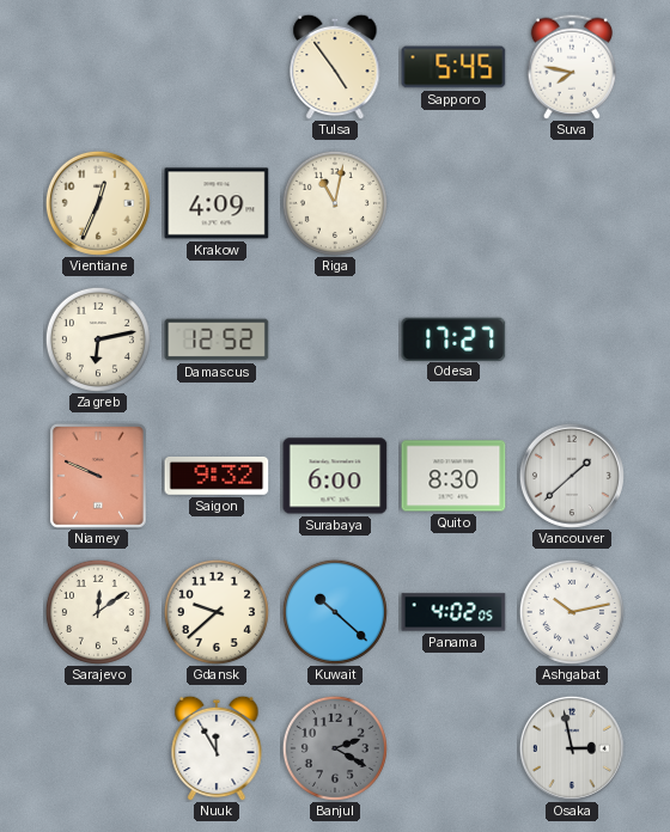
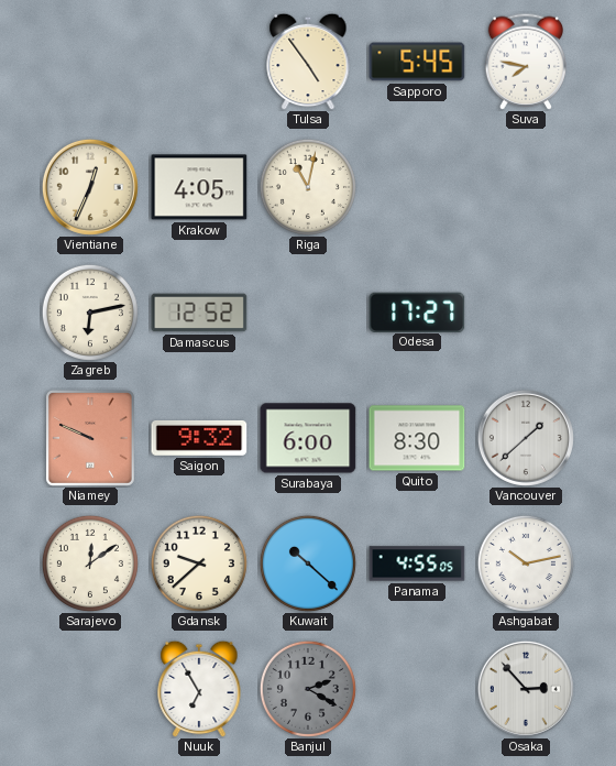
Krakow: 4:09 -> 4:05 (199, 187)
Panama: 4:02 -> 4:55 (417, 563)
Nuuk: 11:55 -> 6:55 (199, 689)
Osaka: 2:58 -> 2:53 (526, 689)
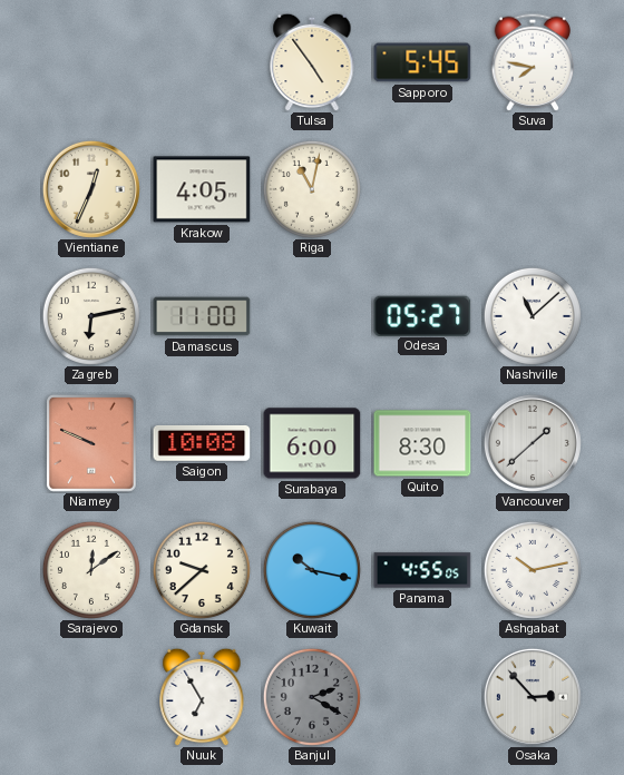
Damascus: 12:52 -> 11:00 (202, 316)
Odesa: 17:27 -> 05:27 (422, 315)
Nashville: none -> 11:08 (533, 316)
Saigon: 9:32 -> 10:08 (202, 443)
Kuwait: 10:22 -> 10:17 (312, 570)
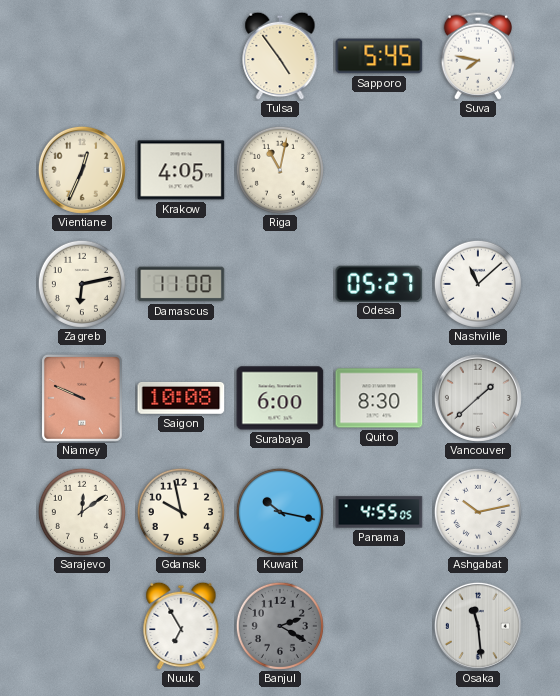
Gdansk: 9:38 -> 9:58 (181, 512)
Osaka: 2:53 -> 11:29 (478, 626)
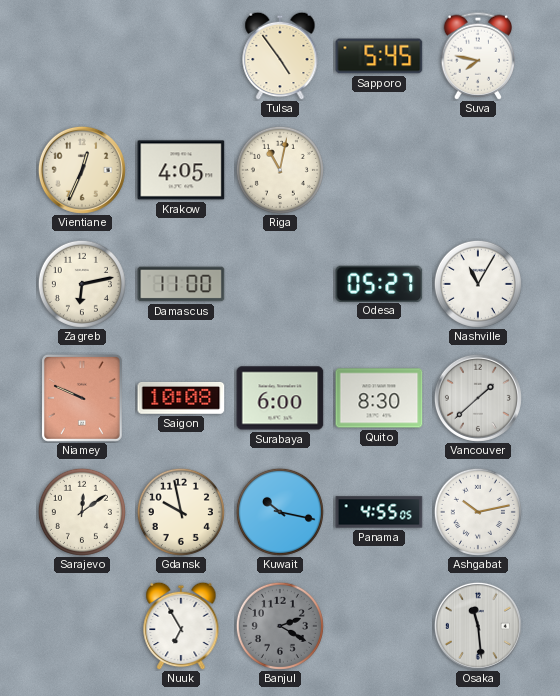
Nashville: 11:08 -> 11:05 (478, 284)
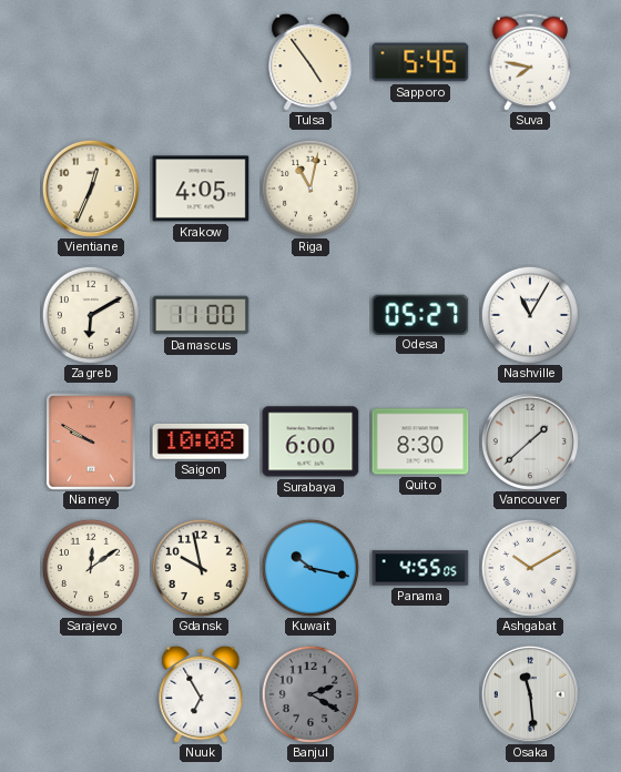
Zagreb: 6:13 -> 6:10 (91, 315)
Niamey: 9:49 -> 9:50 (91, 441)
Ashgabat: 10:13 -> 10:10 (530, 568)
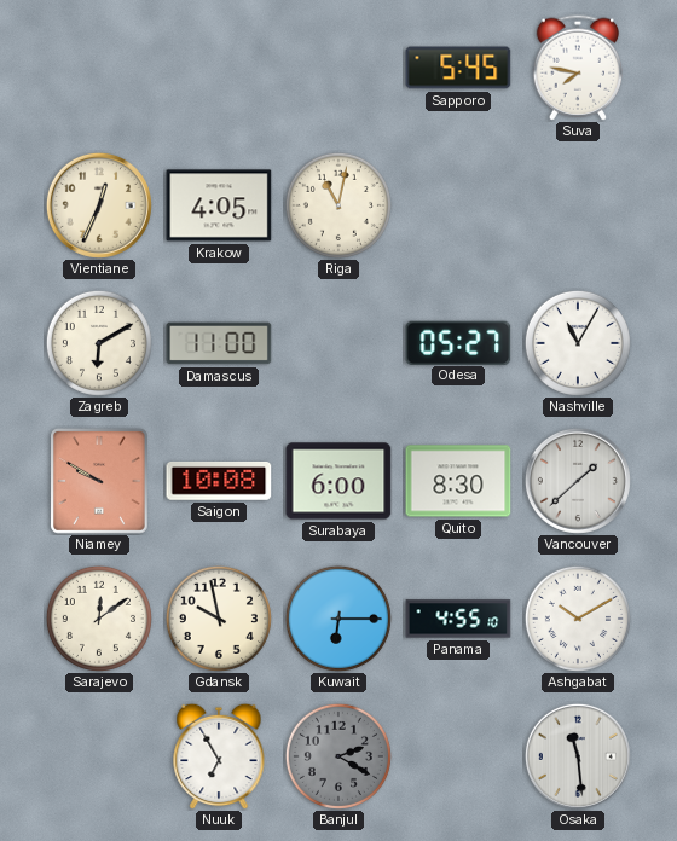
Tulsa: 4:54 -> none (310, 62)
Kuwait: 10:17 -> 6:15 (338, 619)
Panama: 4:55:05 -> 4:55:10 (458, 619)
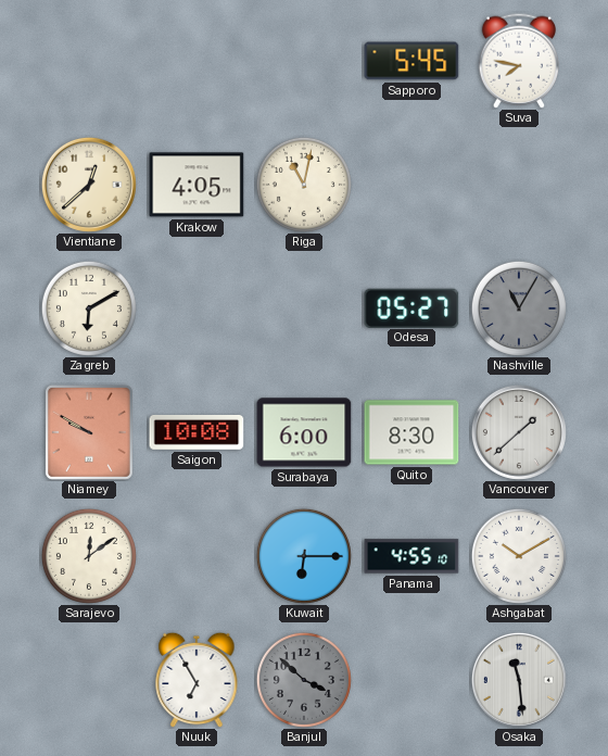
Vientiane: 12:34 -> 12:38 (89, 185)
Damascus: 11:00 -> none (219, 343)
Nashville dial: white -> grey (519, 308)
Gdansk: 9:58 -> none (219, 619)
Banjul: 2:20 -> 3:52 (304, 680)
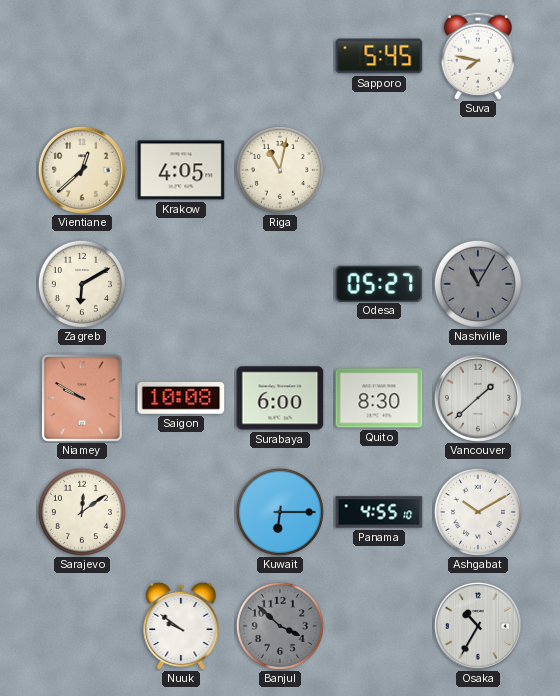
Nuuk: 6:55 -> 9:51 (181, 626)
Osaka: 11:29 -> 10:35 (478, 626)
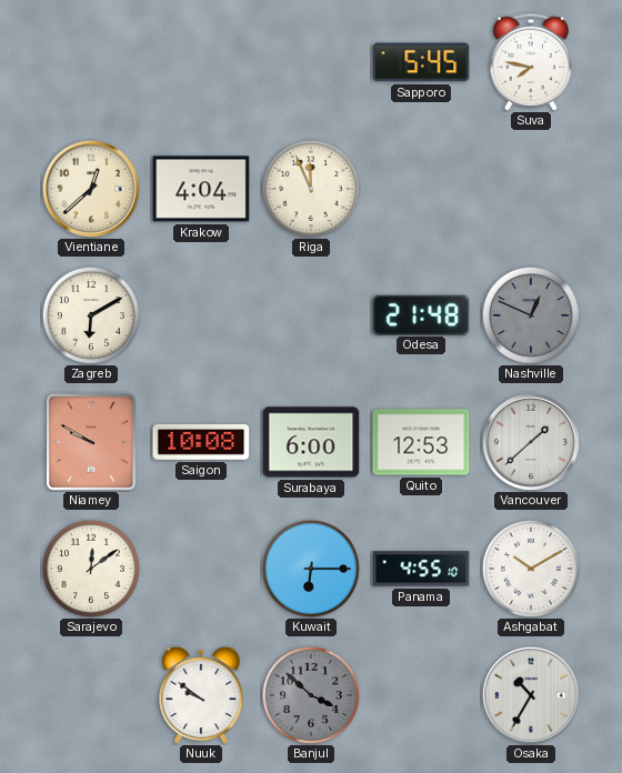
Krakow: 4:05 -> 4:04 (201, 189)
Riga: 11:02 -> 11:56 (311, 189)
Odesa: 05:27 -> 21:48 (421, 314)
Nashville: 11:05 -> 12:49 (531, 315)
Quito: 8:30 -> 12:53 (421, 442)
